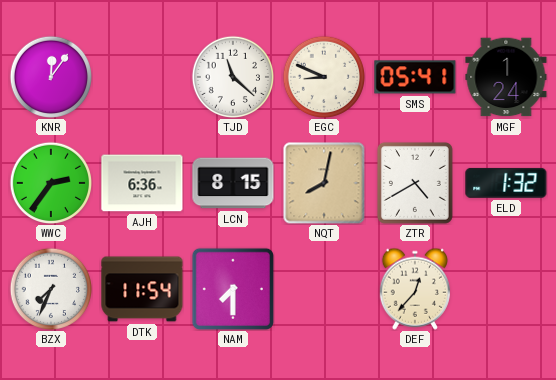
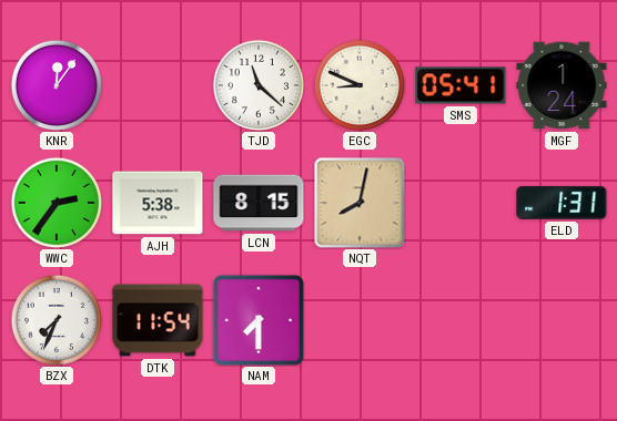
AJH: 6:36 -> 5:38 (158, 203)
ZTR: 4:40 -> none (415, 183)
ELD: 1:32 -> 1:31 (562, 203)
DEF: 12:37 -> none (415, 289)
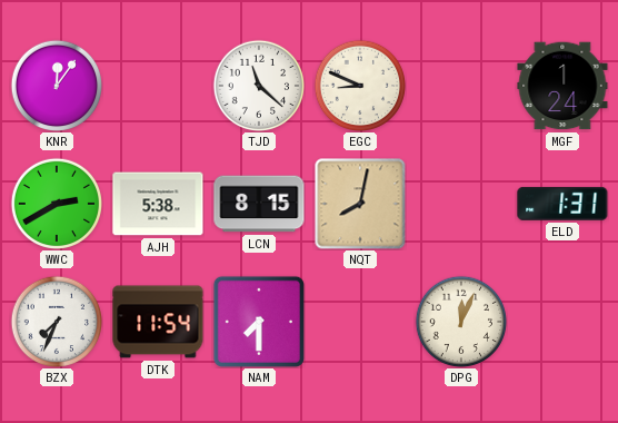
SMS: 05:41 -> none (461, 85)
WWC: 2:36 -> 2:40 (56, 203)
DPG: none -> 12:04 (460, 321)
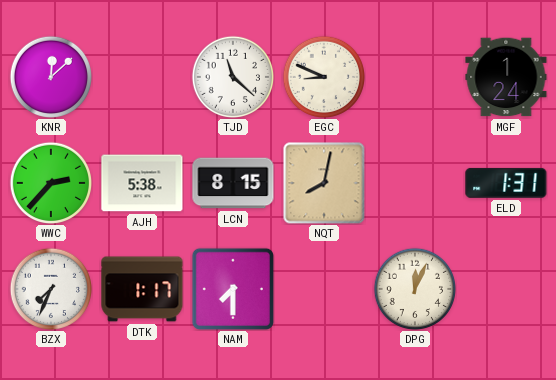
KNR: 12:06 -> 12:08 (50, 76)
WWC: 2:40 -> 2:37 (50, 182)
DTK: 11:54 -> 1:17 (142, 289)
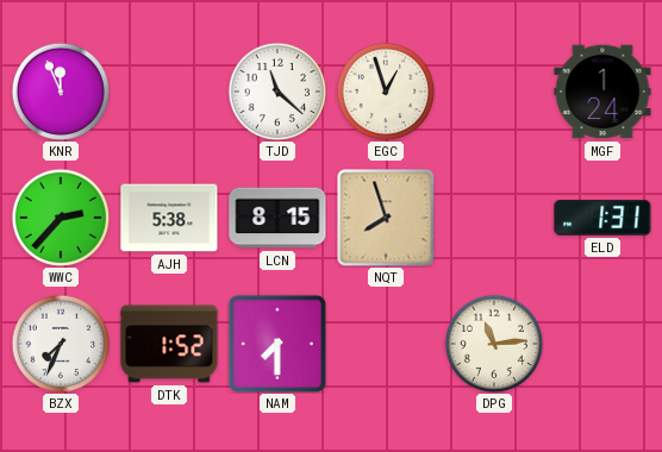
KNR: 12:08 -> 11:56 (60, 90)
EGC: 8:49 -> 12:57 (385, 90)
NQT: 8:02 -> 7:57 (386, 218)
DTK: 1:17 -> 1:52 (169, 344)
DPG: 12:04 -> 11:14 (493, 343)
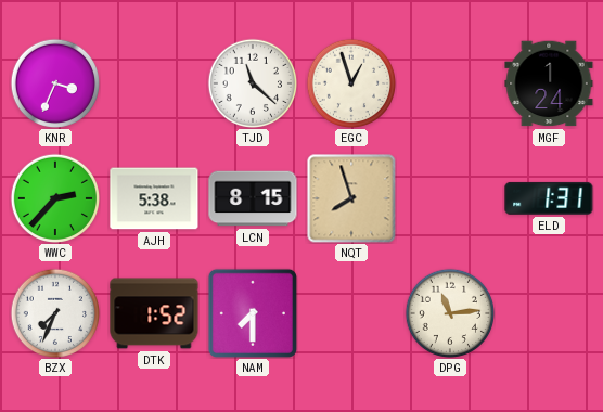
KNR: 11:56 -> 3:34 (54, 82)
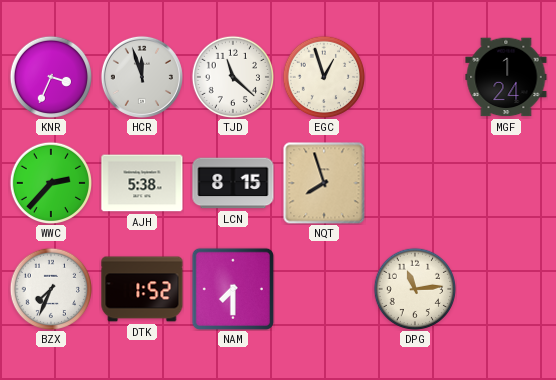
HCR: none -> 11:57 (142, 77)
ELD: 1:31 -> none (549, 198)
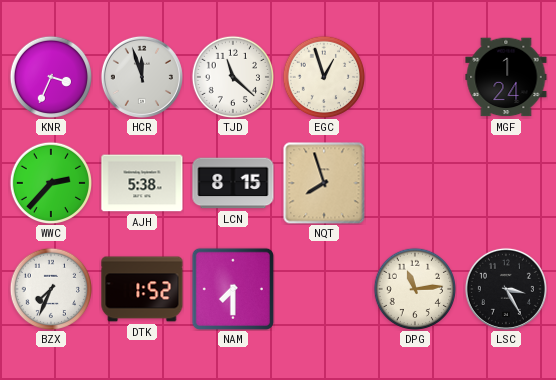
LSC: none -> 3:25 (506, 289)
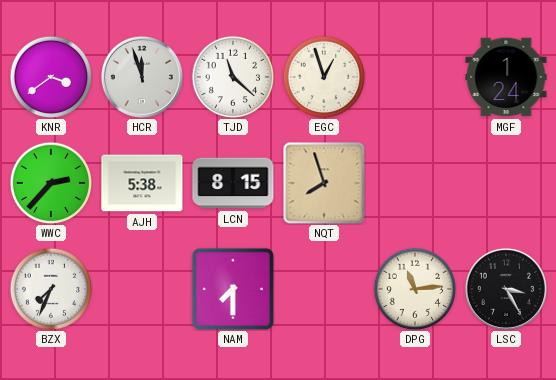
KNR: 3:34 -> 3:39 (50, 76)
DTK: 1:52 -> none (142, 289)
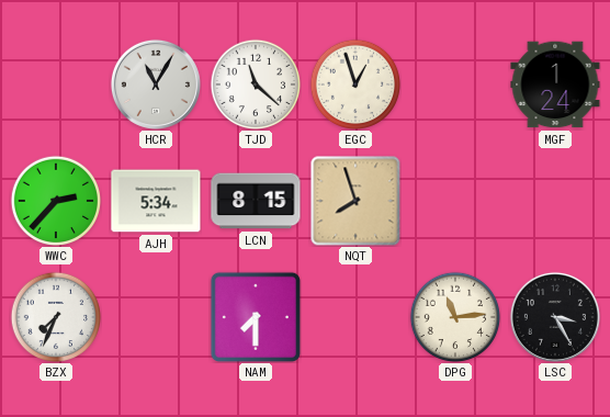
KNR: 3:39 -> none (50, 76)
HCR: 11:57 -> 11:05 (156, 84)
AJH: 5:38 -> 5:34 (156, 201)
